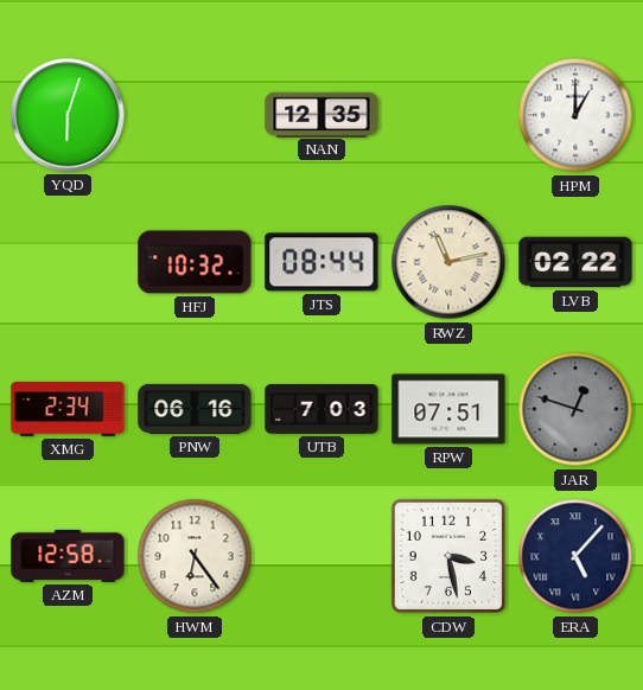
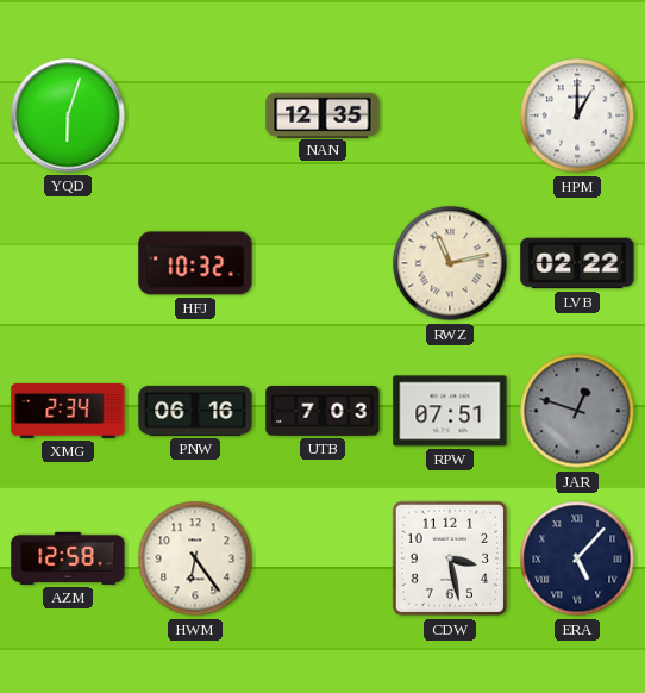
JTS: 08:44 -> none (321, 262)
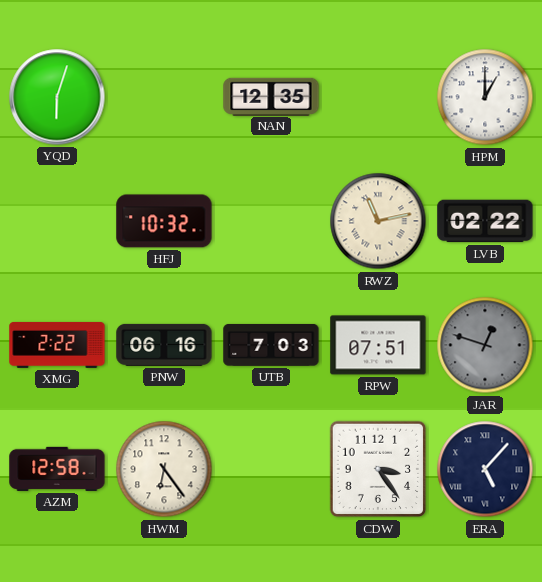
XMG: 2:34 -> 2:22 (57, 345)
CDW: 3:28 -> 3:24 (378, 469)
